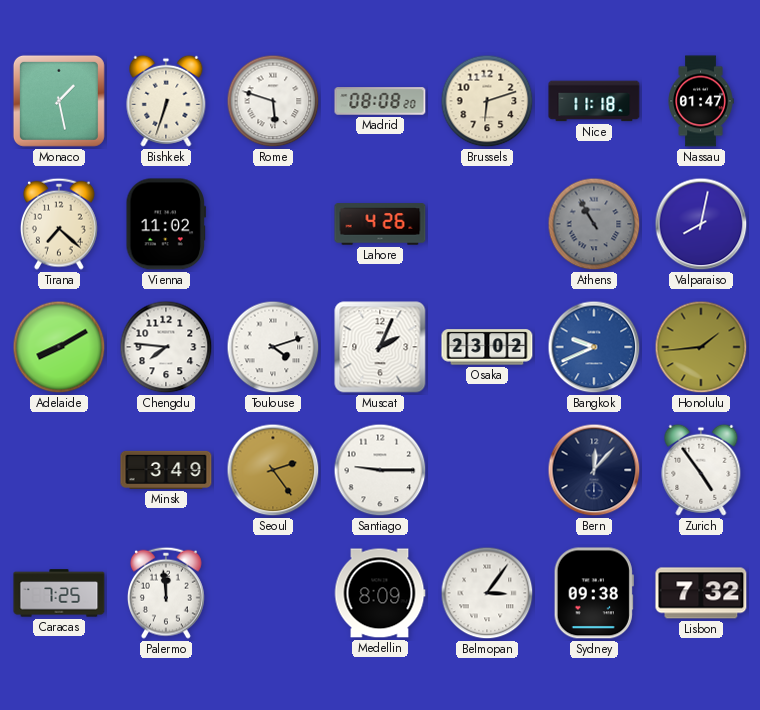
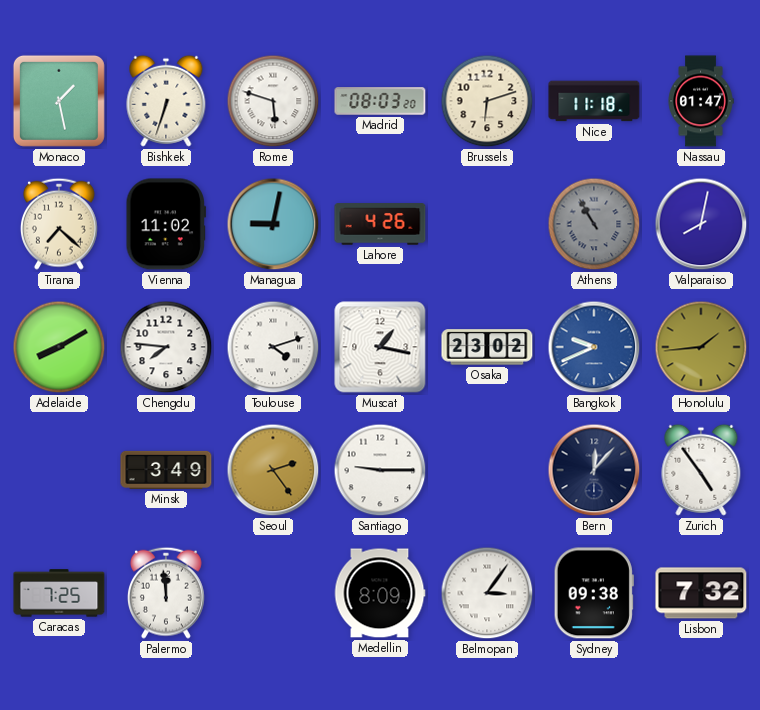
Madrid: 08:08 -> 08:03 (380, 101)
Managua: none -> 9:02 (273, 224)
Muscat: 2:04 -> 1:17 (380, 347)
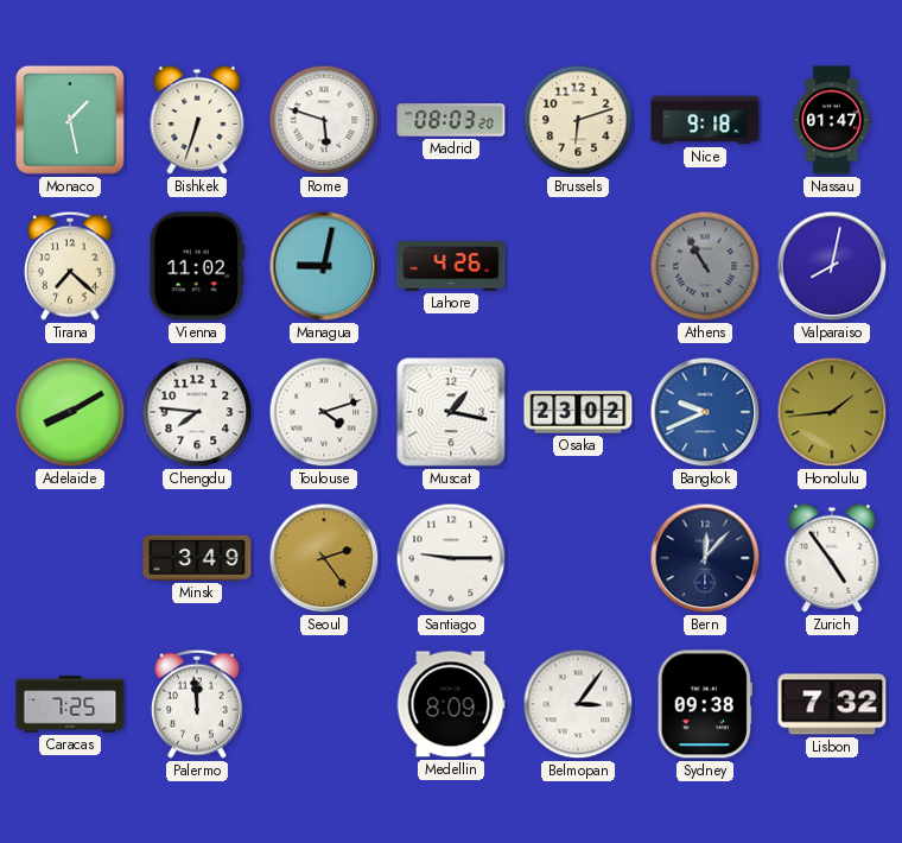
Nice: 11:18 -> 9:18 (705, 120)
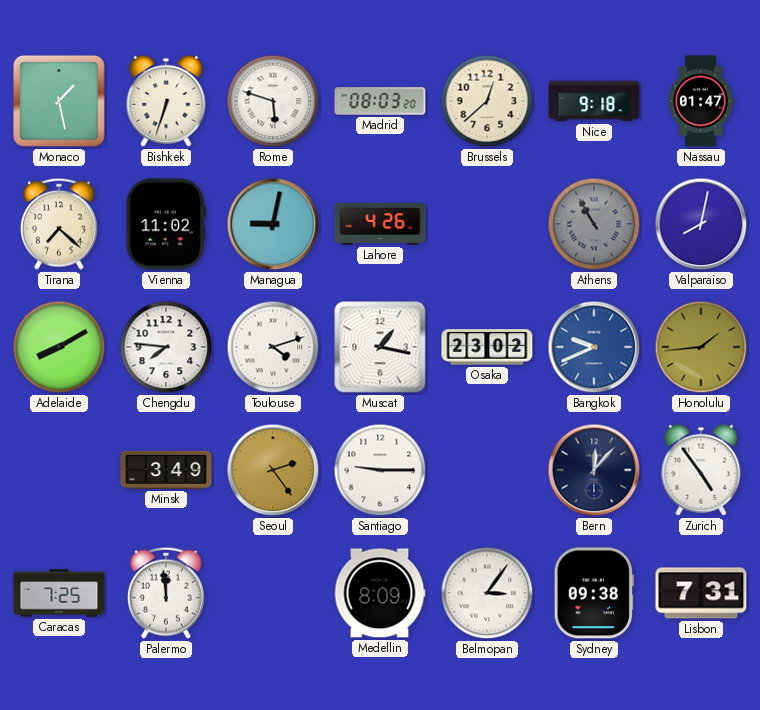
Brussels: 6:12 -> 12:38 (487, 101)
Lisbon: 7:32 -> 7:31 (701, 593)
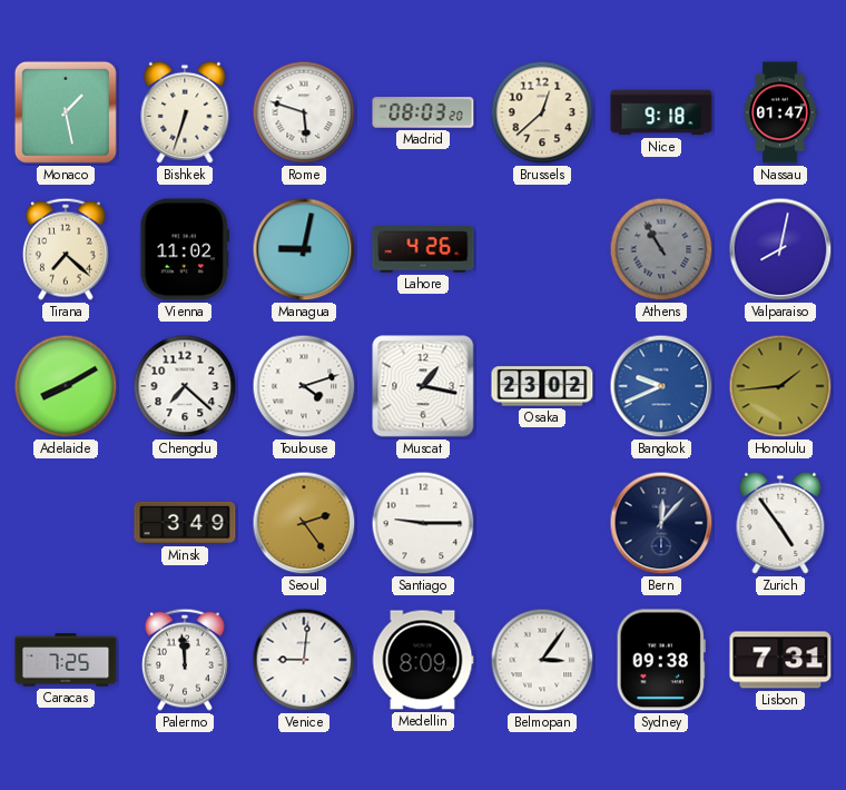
Chengdu: 7:46 -> 7:22 (185, 386)
Venice: none -> 9:01 (304, 660)
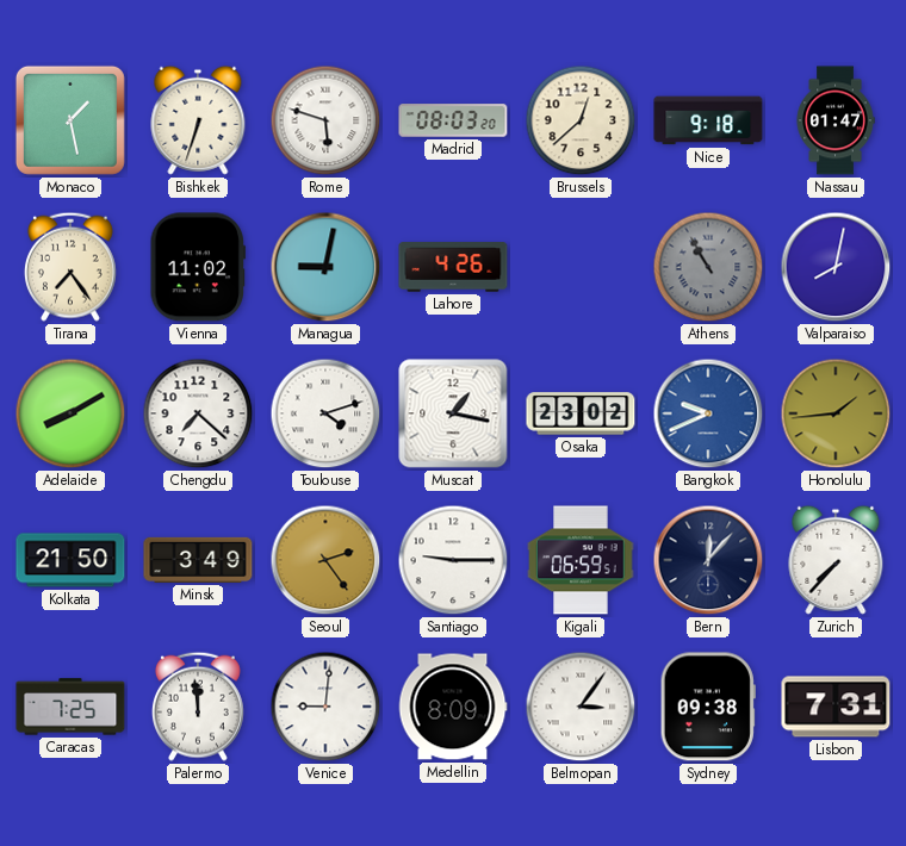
Tirana: 7:22 -> 7:24 (70, 267)
Kolkata: none -> 21:50 (70, 560)
Kigali: none -> 06:59 (581, 560)
Zurich: 4:54 -> 7:37 (836, 560)
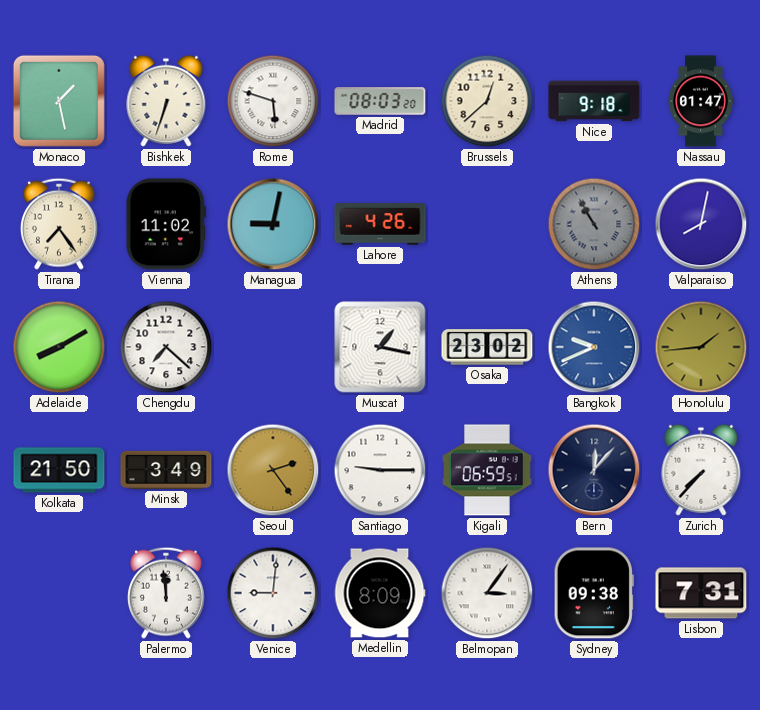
Toulouse: 4:12 -> none (325, 413)
Caracas: 7:25 -> none (70, 707)
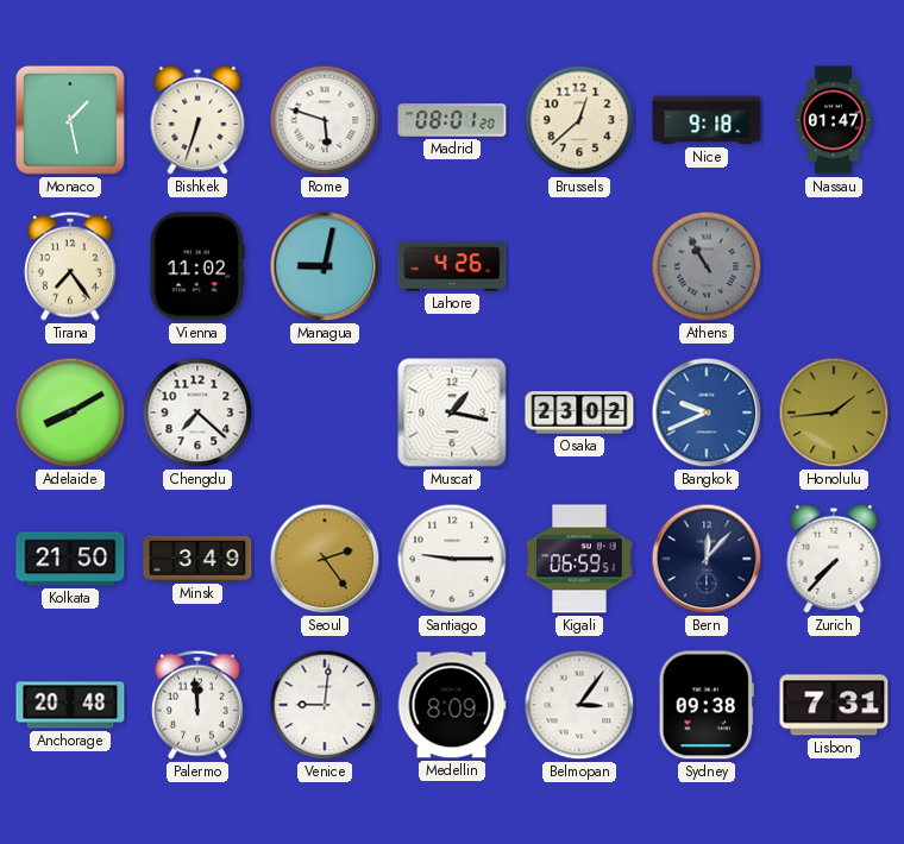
Madrid: 08:03 -> 08:01 (452, 120)
Valparaiso: 8:02 -> none (701, 224)
Anchorage: none -> 20:48 (70, 705)
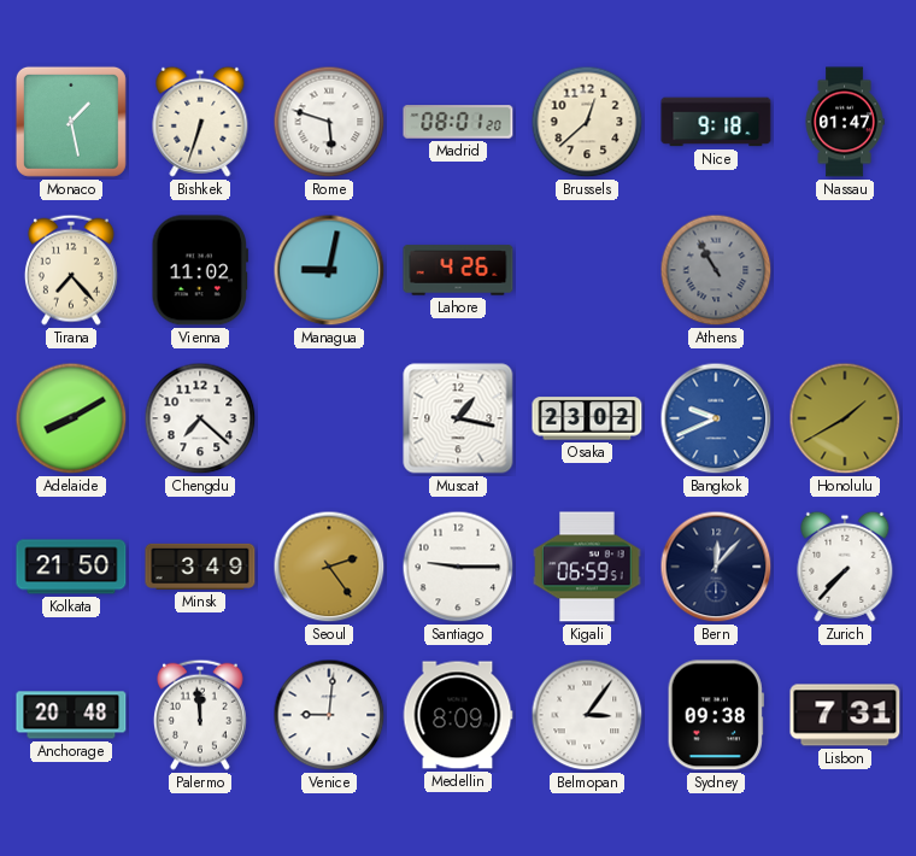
Tirana: 7:24 -> 7:23 (71, 270)
Honolulu: 1:44 -> 1:40 (845, 418)
